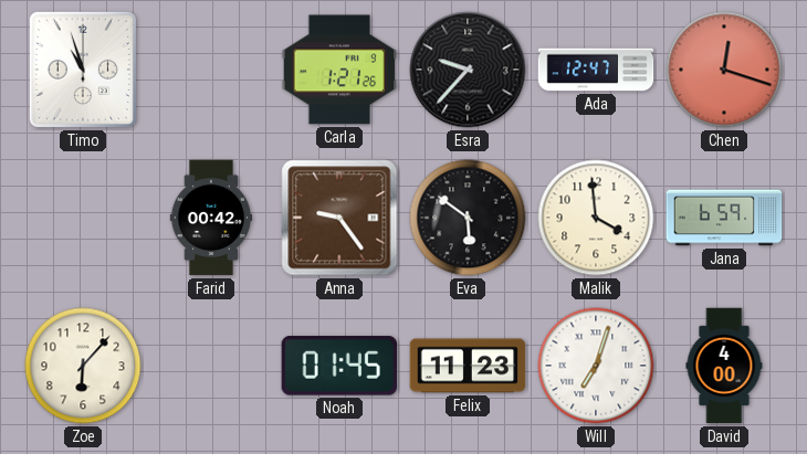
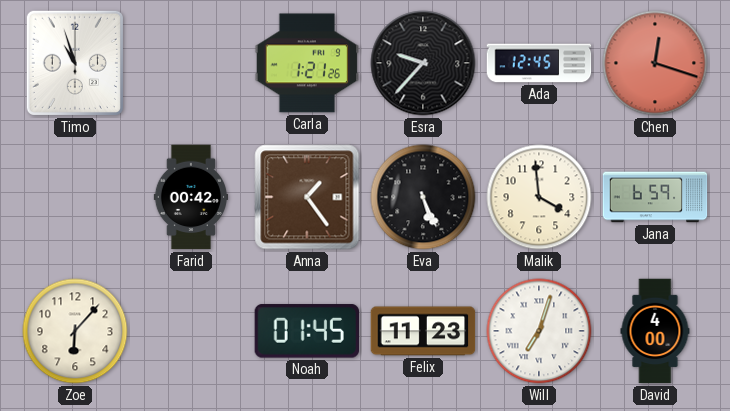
Ada: 12:47 -> 12:45 (539, 63)
Anna: 9:24 -> 1:24 (307, 197)
Eva: 5:51 -> 5:26 (423, 197)
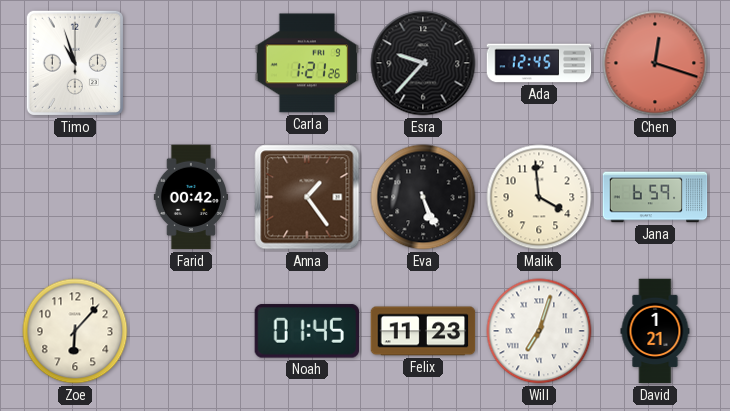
David: 4:00 -> 1:21 (655, 331)
